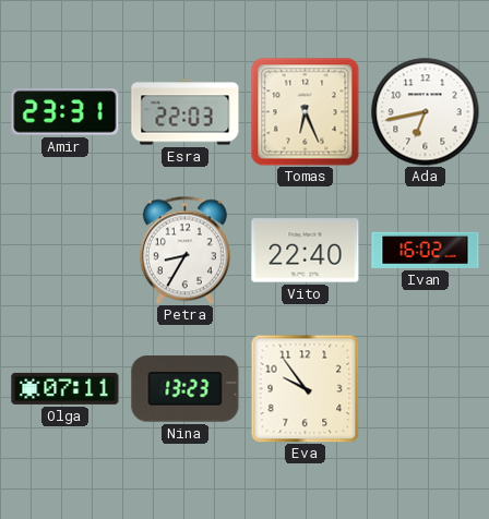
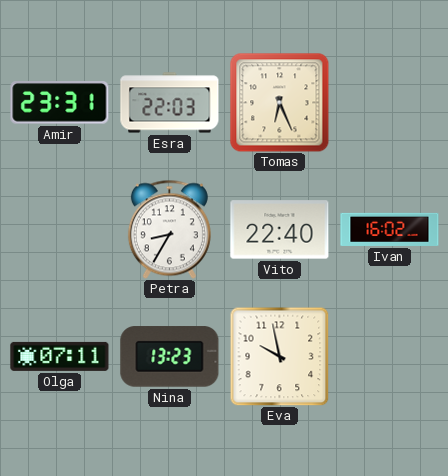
Ada: 6:43 -> none (426, 112)
Eva: 9:54 -> 9:58 (279, 356)
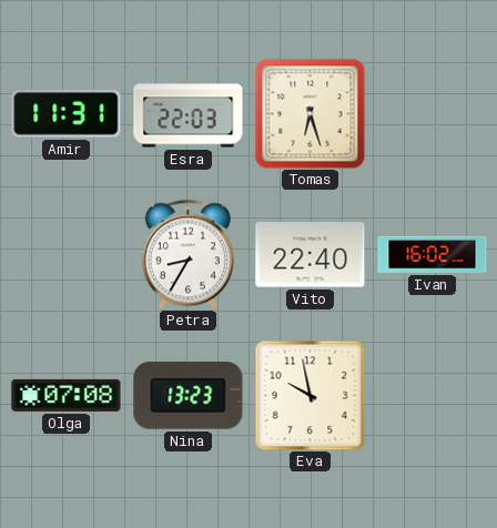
Amir: 23:31 -> 11:31 (67, 114)
Tomas: 6:26 -> 6:27 (310, 113)
Olga: 07:11 -> 07:08 (67, 395)
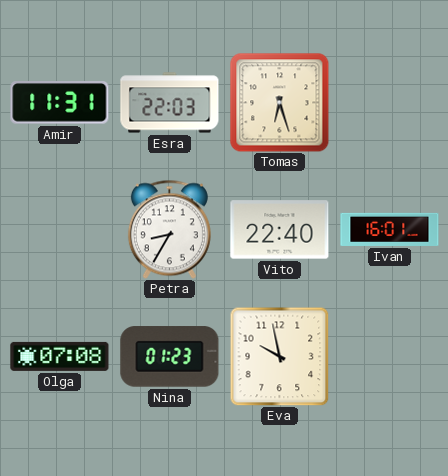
Ivan: 16:02 -> 16:01 (390, 229)
Nina: 13:23 -> 01:23 (170, 357)
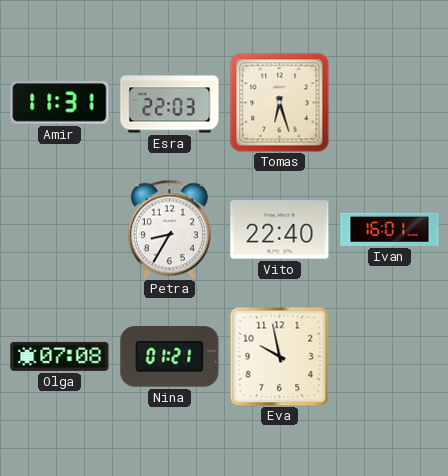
Nina: 01:23 -> 01:21 (170, 357)
